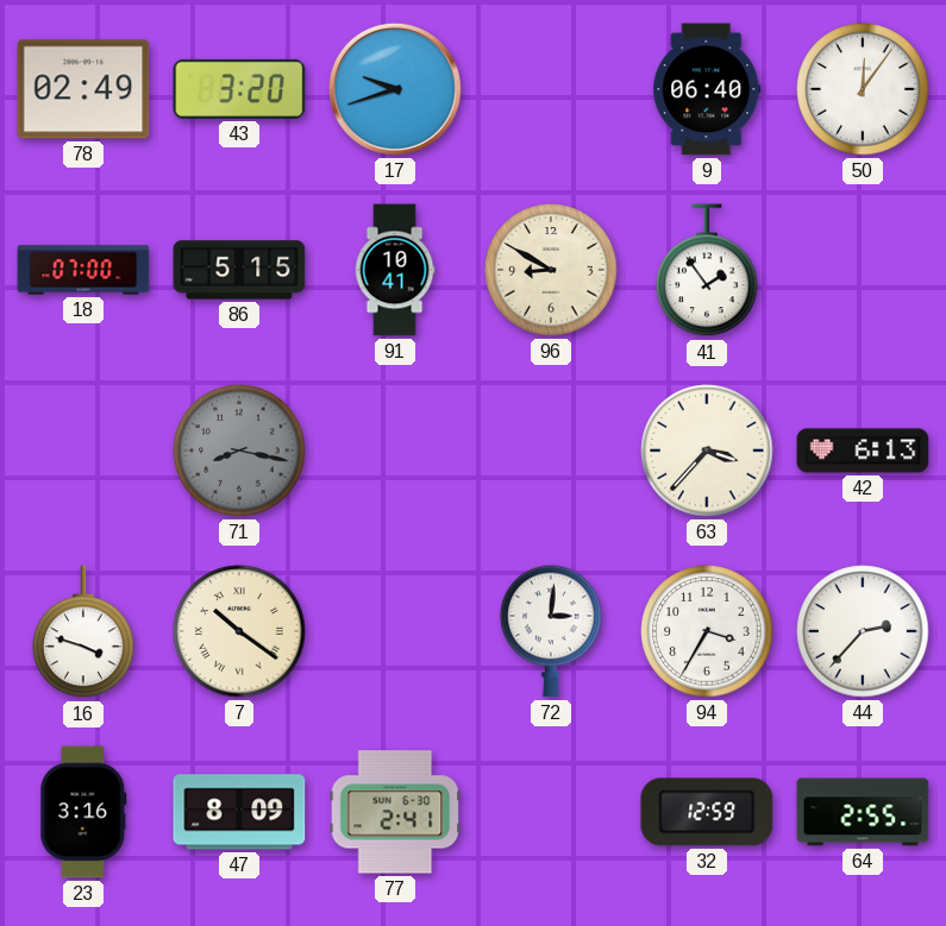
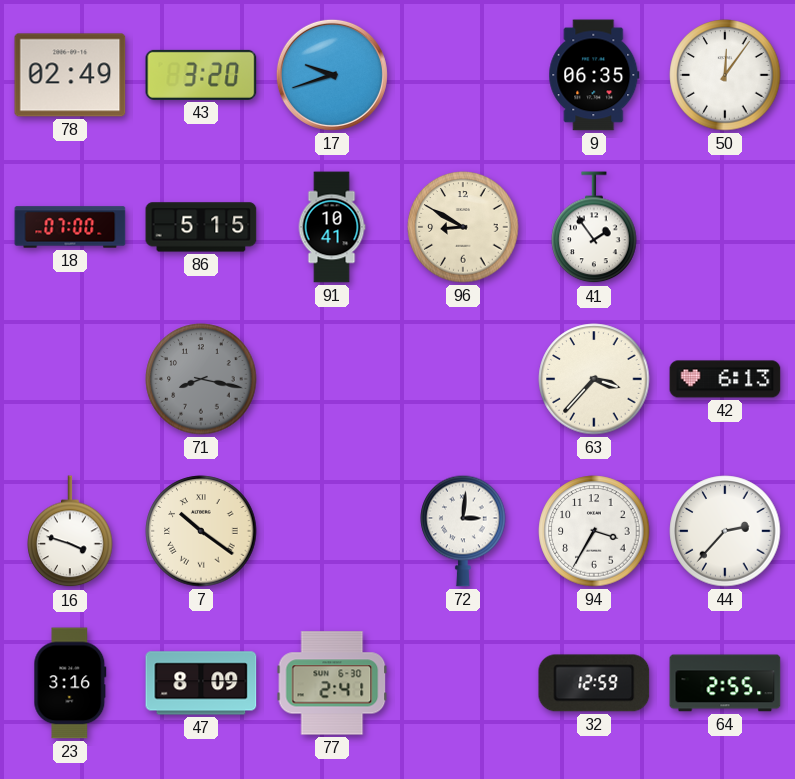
9: 06:40 -> 06:35 (594, 75)
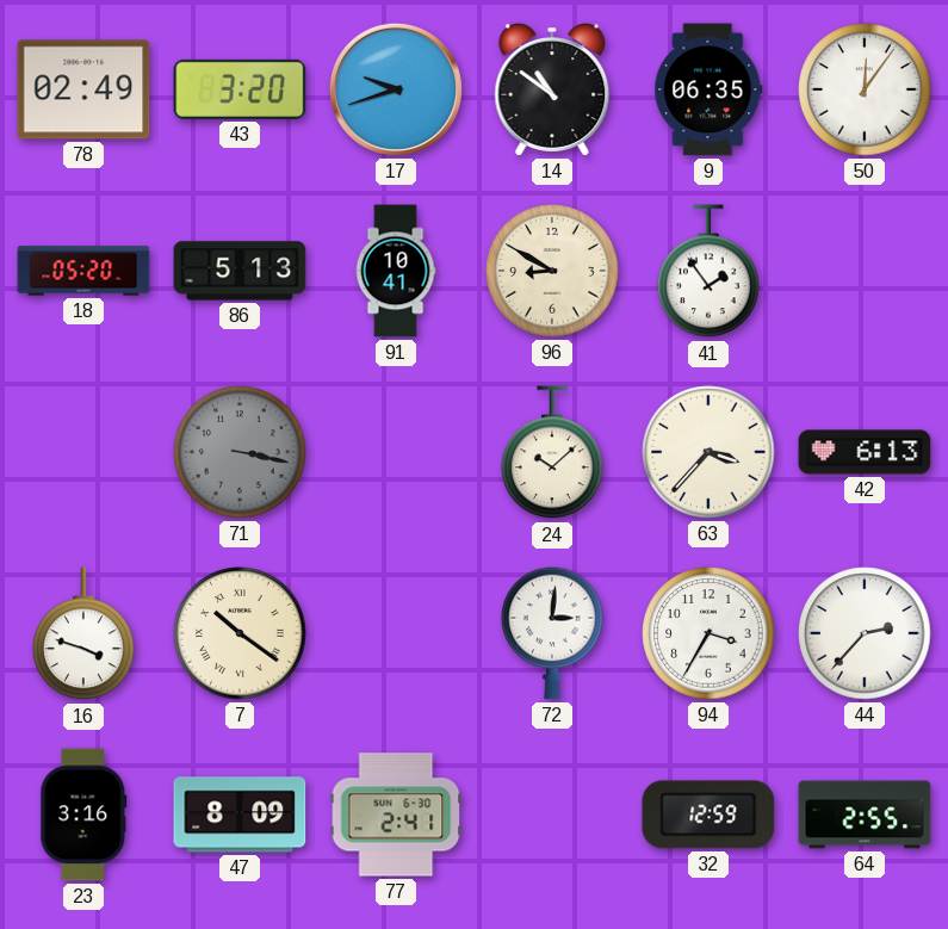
14: none -> 10:51 (552, 91)
18: 07:00 -> 05:20 (83, 271)
86: 5:15 -> 5:13 (240, 271)
71: 8:17 -> 3:17 (240, 452)
24: none -> 10:08 (552, 453)
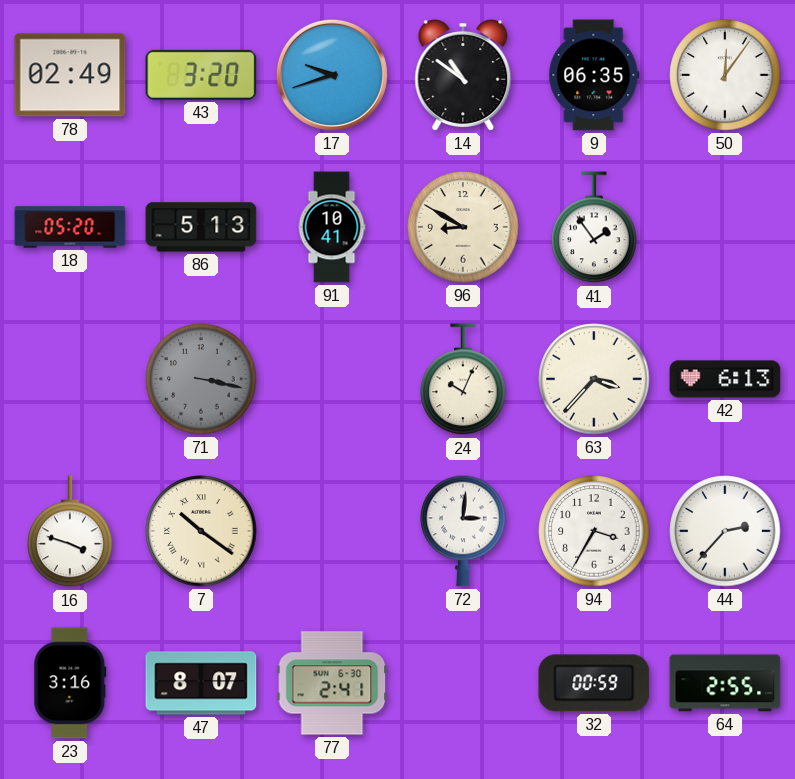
24: 10:08 -> 10:04 (463, 380)
47: 8:09 -> 8:07 (201, 683)
32: 12:59 -> 00:59 (594, 683)
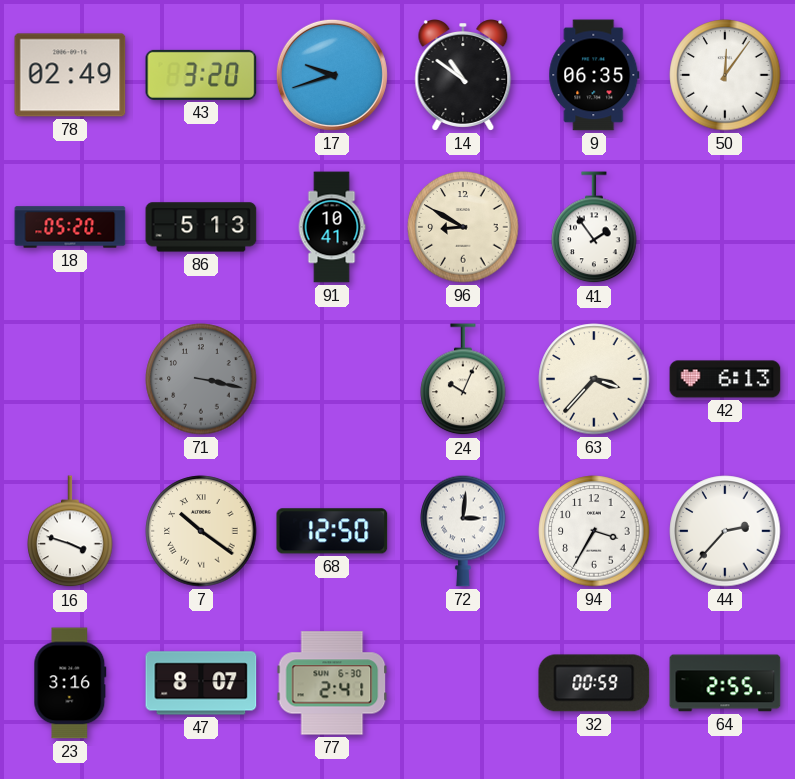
68: none -> 12:50 (332, 531)
